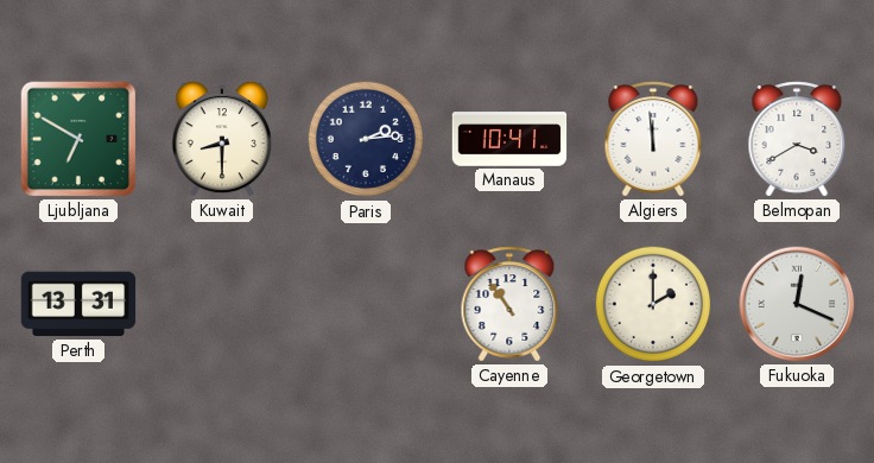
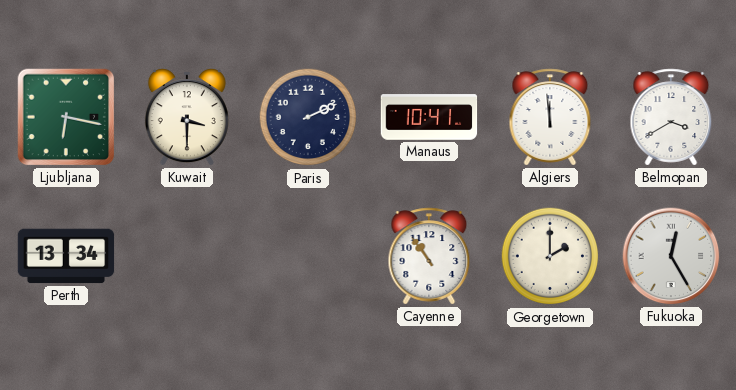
Ljubljana: 6:50 -> 6:17 (66, 117)
Kuwait: 8:30 -> 3:30 (187, 117)
Paris: 2:14 -> 2:11 (308, 117)
Perth: 13:31 -> 13:34 (66, 256)
Fukuoka: 12:19 -> 12:25 (671, 256)
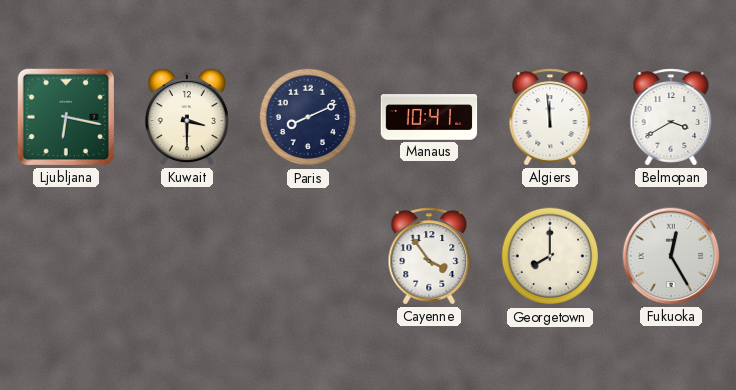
Paris: 2:11 -> 8:11 (308, 117)
Perth: 13:34 -> none (66, 256)
Cayenne: 10:54 -> 3:54 (429, 256)
Georgetown: 2:00 -> 8:00 (550, 256)
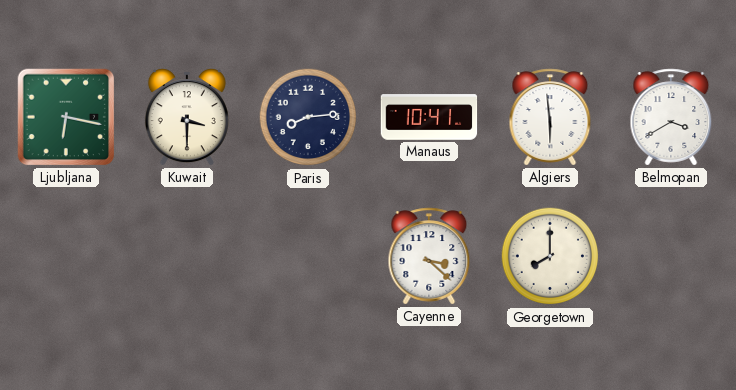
Paris: 8:11 -> 8:14 (308, 117)
Algiers: 11:59 -> 5:59 (550, 117)
Cayenne: 3:54 -> 3:22 (429, 256)
Fukuoka: 12:25 -> none (671, 256)
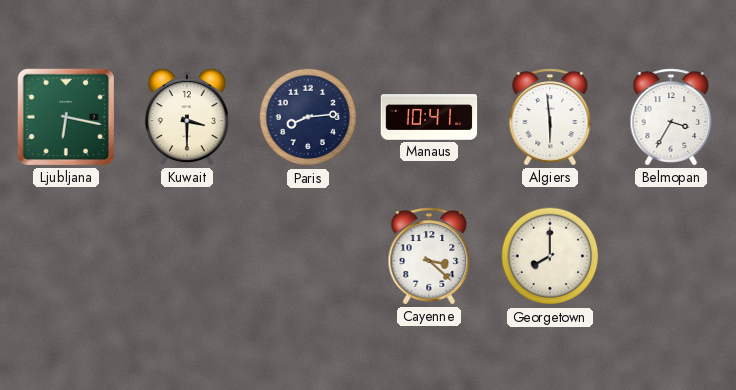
Belmopan: 3:40 -> 3:35 (671, 117)
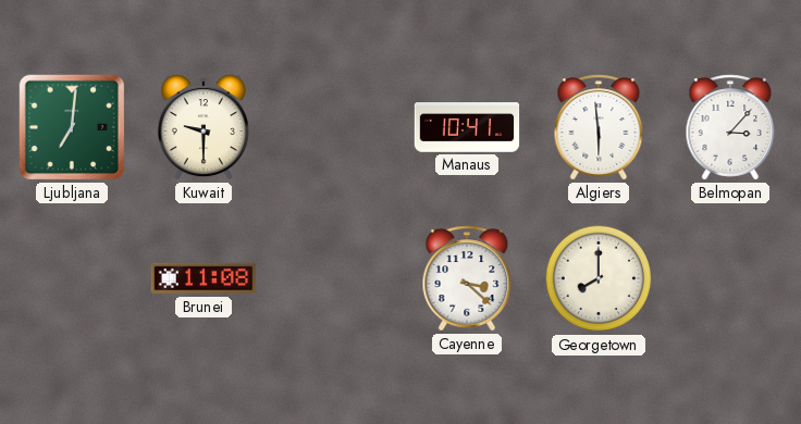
Ljubljana: 6:17 -> 7:01 (72, 127)
Kuwait: 3:30 -> 9:30 (204, 127)
Paris: 8:14 -> none (308, 117)
Belmopan: 3:35 -> 3:07 (730, 127)
Brunei: none -> 11:08 (204, 278)
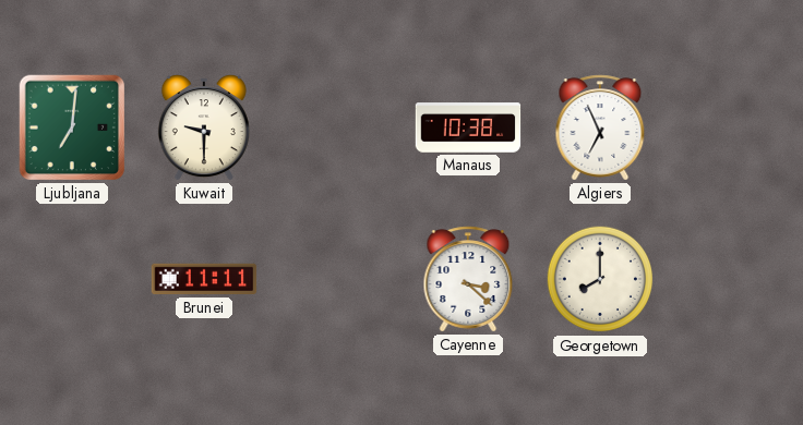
Manaus: 10:41 -> 10:38 (468, 127)
Algiers: 5:59 -> 6:56 (600, 127)
Belmopan: 3:07 -> none (730, 127)
Brunei: 11:08 -> 11:11 (204, 279)
